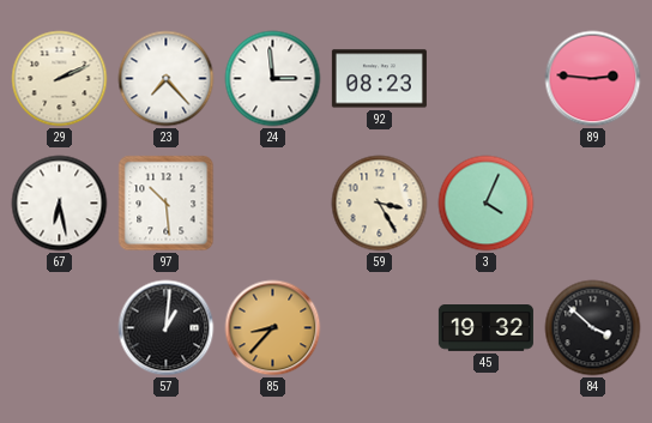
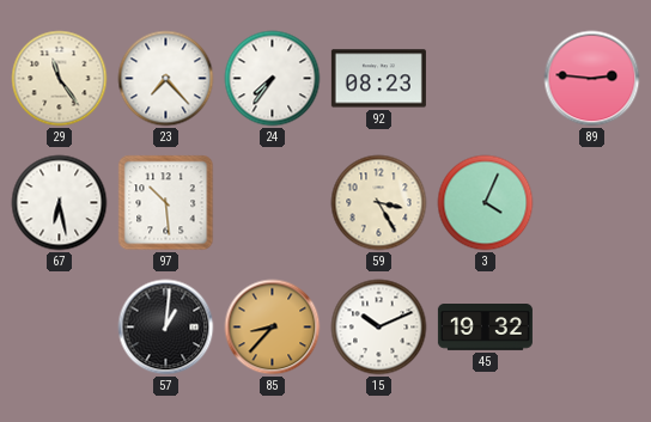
29: 2:11 -> 11:24 (60, 79)
24: 2:59 -> 7:36 (273, 79)
15: none -> 10:11 (379, 328)
84: 3:52 -> none (593, 328)
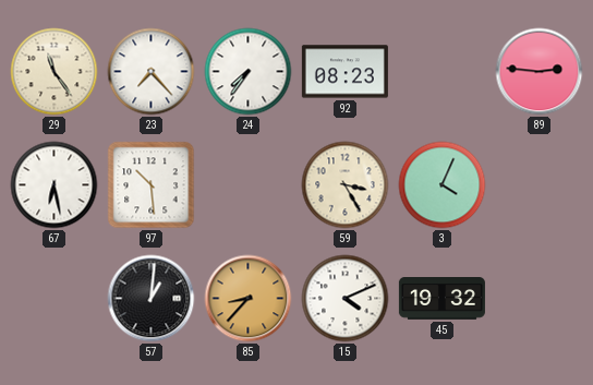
15: 10:11 -> 4:11 (346, 299)
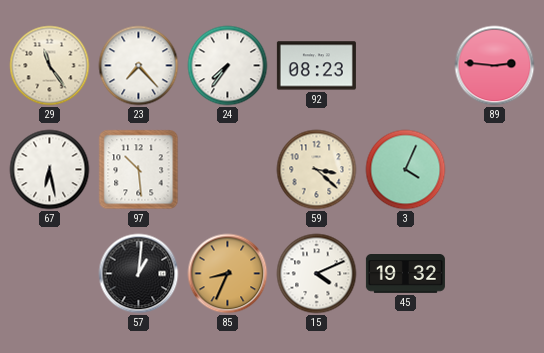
59: 3:25 -> 3:22 (317, 170)
85: 8:37 -> 8:34 (228, 274)
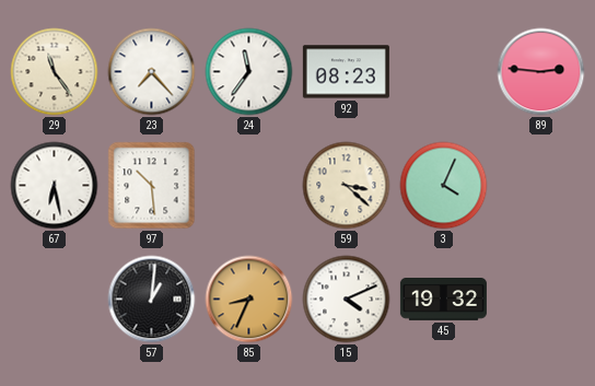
24: 7:36 -> 11:36 (249, 72)
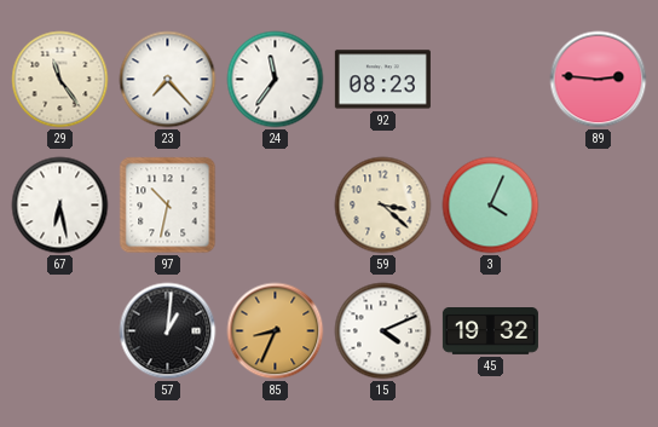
97: 10:29 -> 10:32 (168, 206)
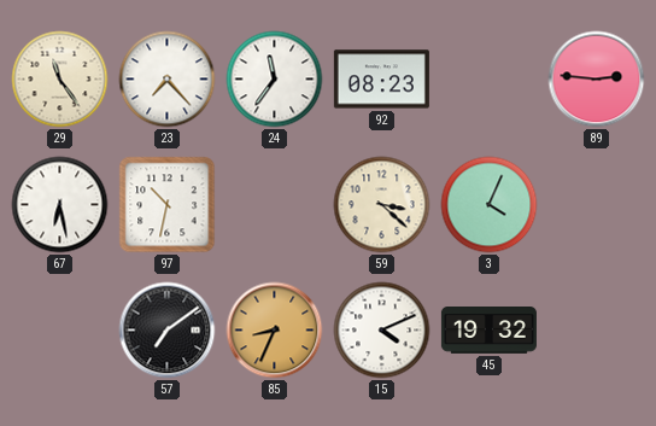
57: 1:01 -> 7:09 (168, 331)
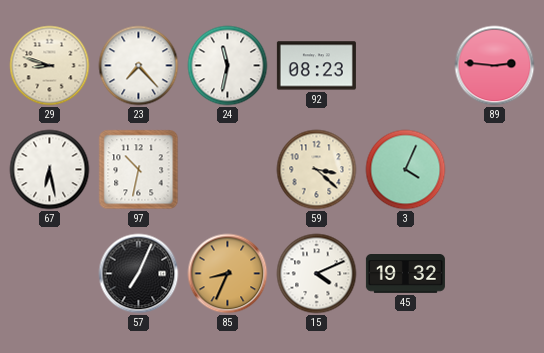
29: 11:24 -> 8:48 (50, 66)
24: 11:36 -> 11:32 (228, 66)
57: 7:09 -> 7:04 (139, 274)
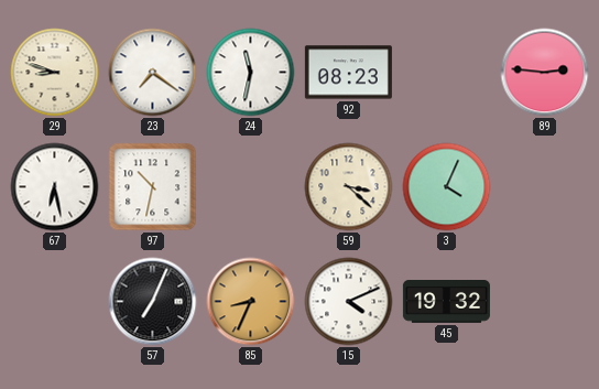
23: 7:23 -> 7:21 (153, 73)
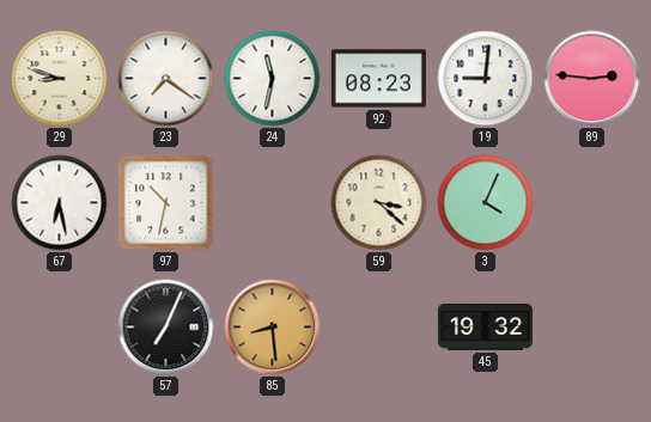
19: none -> 9:01 (486, 79)
85: 8:34 -> 8:29 (273, 328)
15: 4:11 -> none (349, 302)
